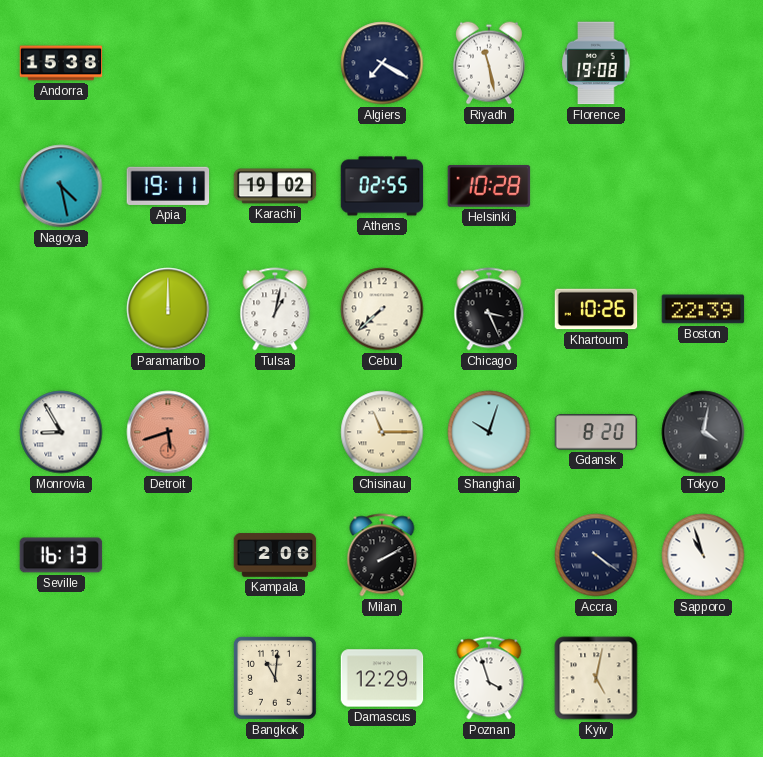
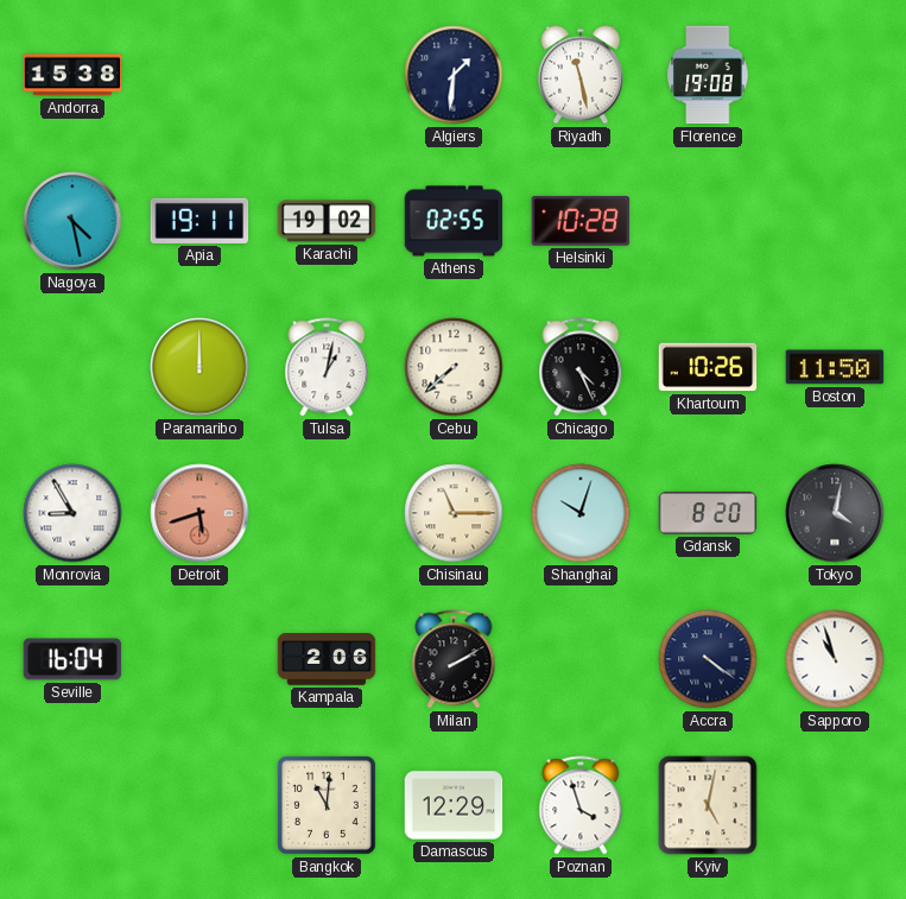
Algiers: 7:20 -> 1:31 (454, 75)
Chicago: 3:26 -> 4:26 (581, 367)
Boston: 22:39 -> 11:50 (835, 367)
Seville: 16:13 -> 16:04 (72, 659)
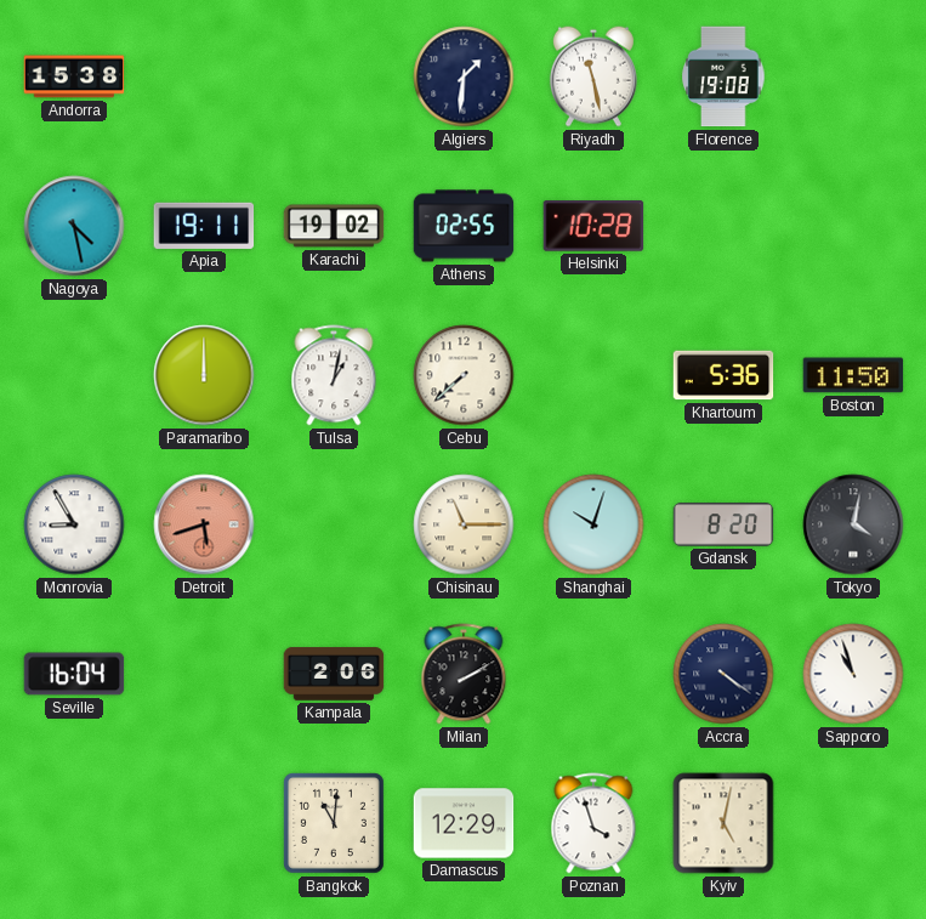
Chicago: 4:26 -> none (581, 367)
Khartoum: 10:26 -> 5:36 (723, 375)
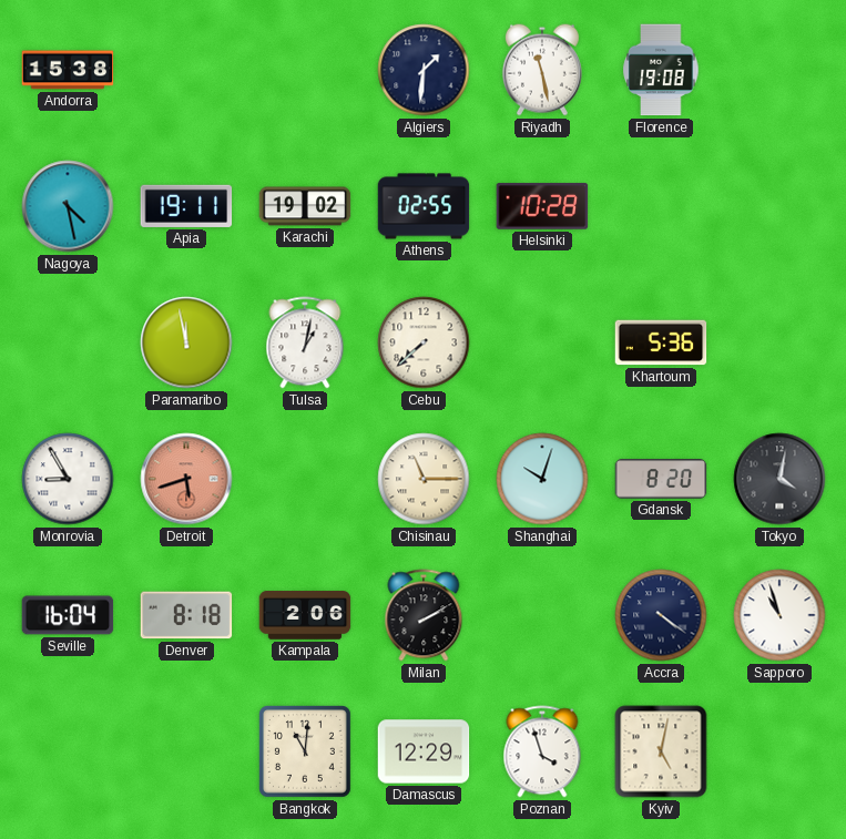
Paramaribo: 12:00 -> 11:58 (186, 342)
Boston: 11:50 -> none (853, 375)
Denver: none -> 8:18 (186, 615)
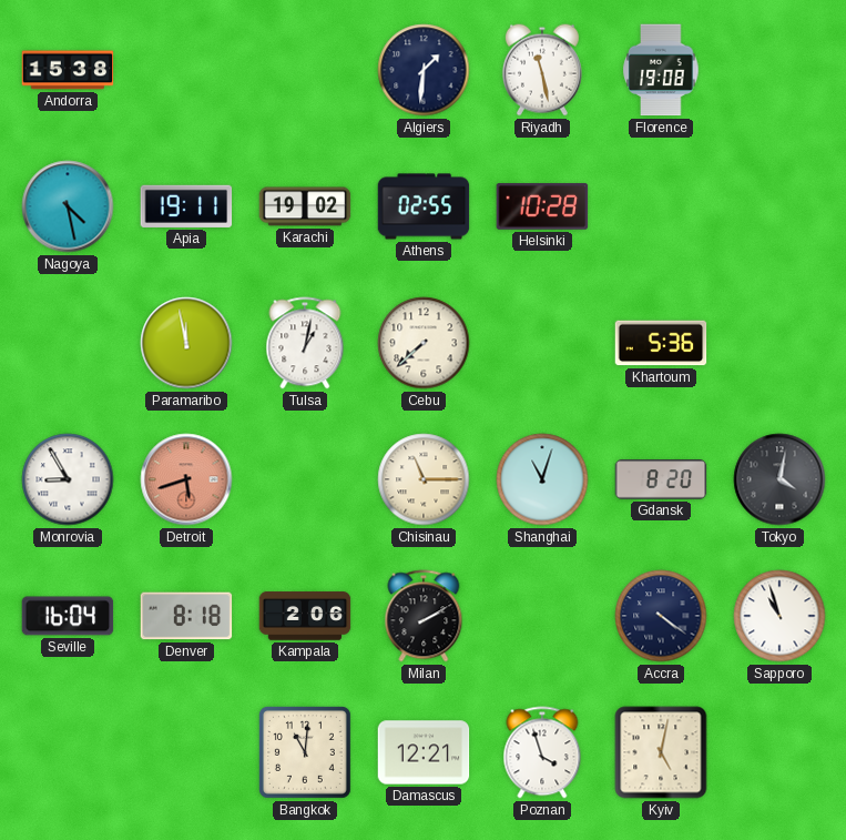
Shanghai: 10:03 -> 11:03 (542, 479)
Damascus: 12:29 -> 12:21 (424, 752)
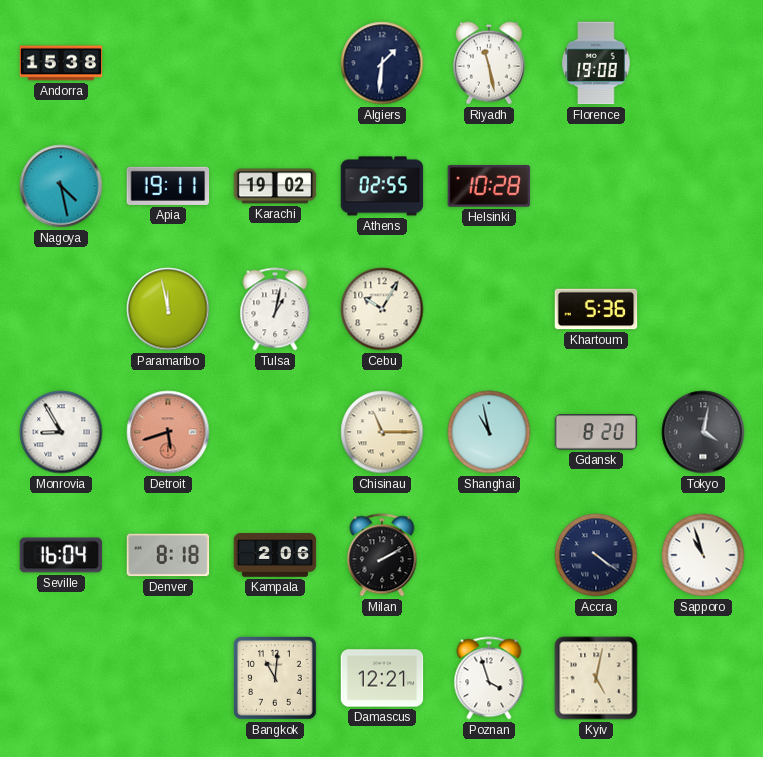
Cebu: 7:38 -> 10:05 (382, 309)
Shanghai: 11:03 -> 10:58 (489, 432)
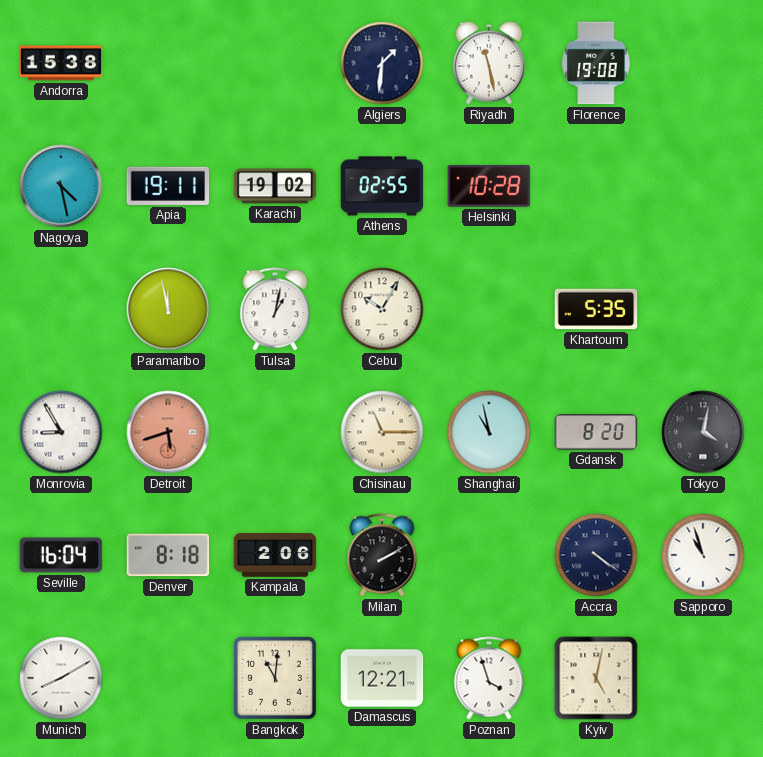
Khartoum: 5:36 -> 5:35 (596, 309)
Munich: none -> 8:10 (61, 678)
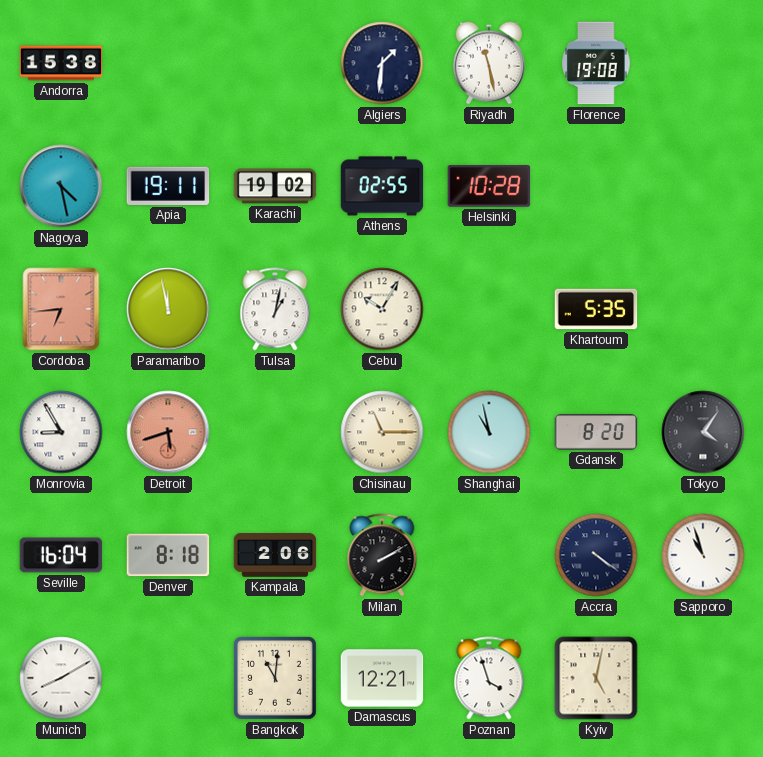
Cordoba: none -> 6:44 (61, 309)
Tokyo: 4:02 -> 4:06 (703, 432)
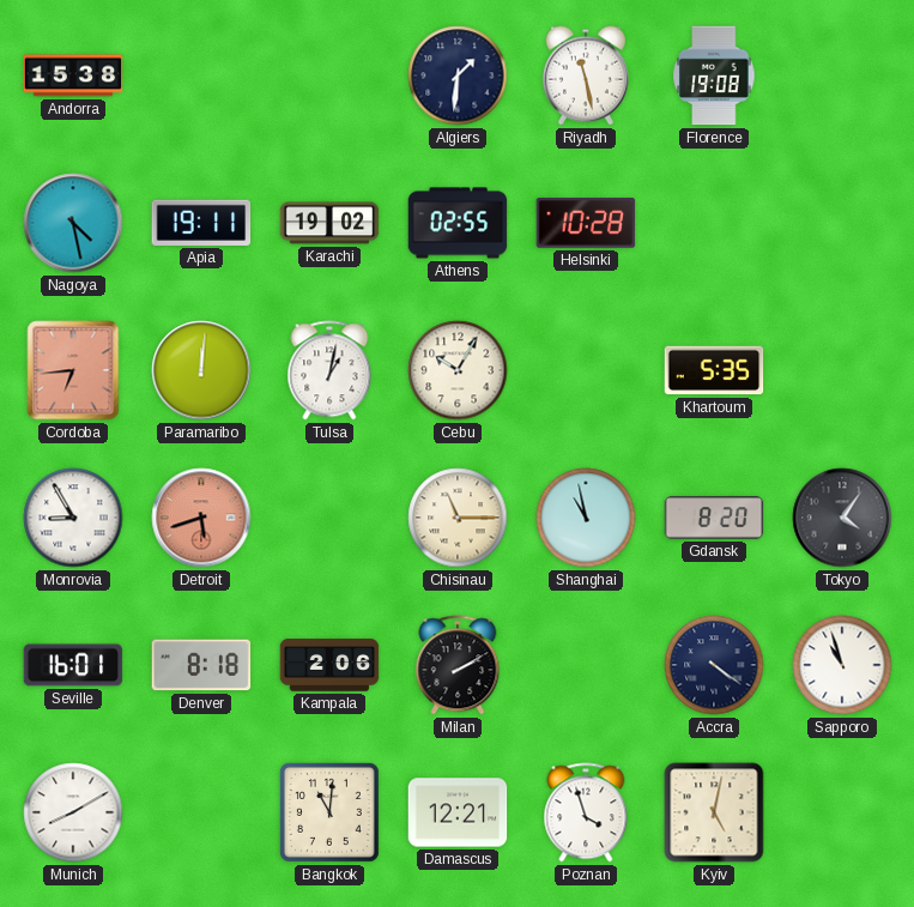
Paramaribo: 11:58 -> 12:01 (201, 370)
Seville: 16:04 -> 16:01 (73, 665)
